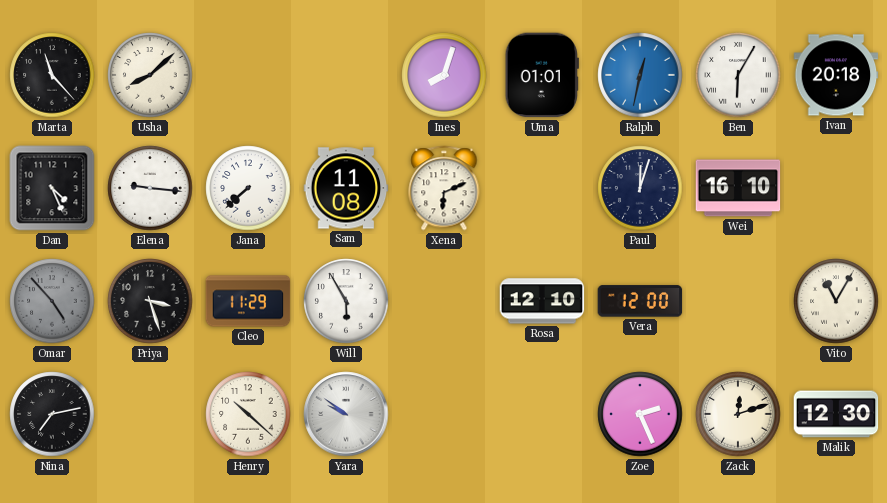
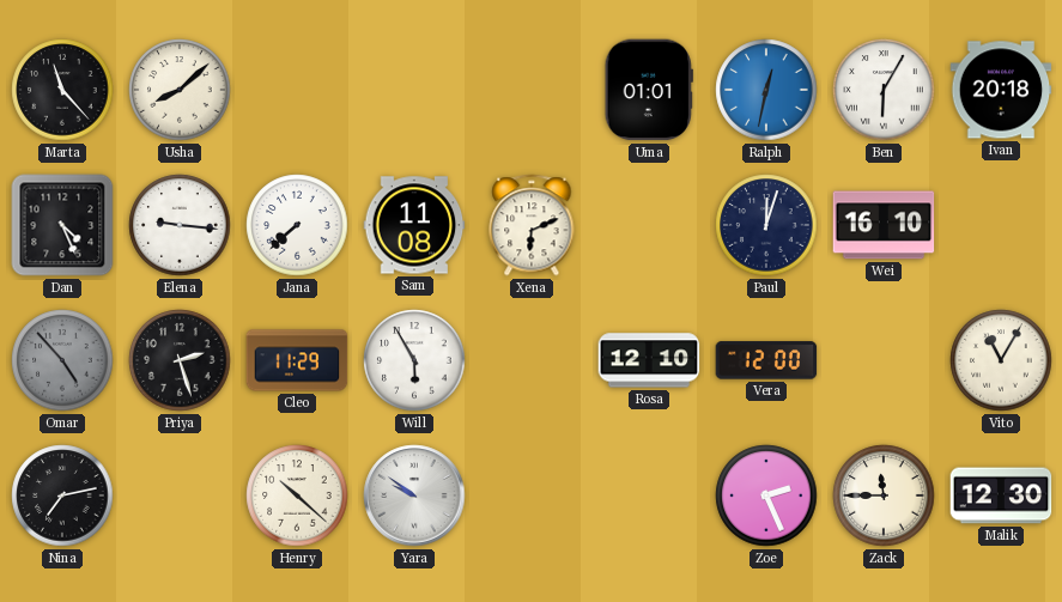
Ines: 8:03 -> none (444, 75)
Priya: 3:27 -> 2:27 (180, 360)
Zack: 12:12 -> 11:45 (884, 495)
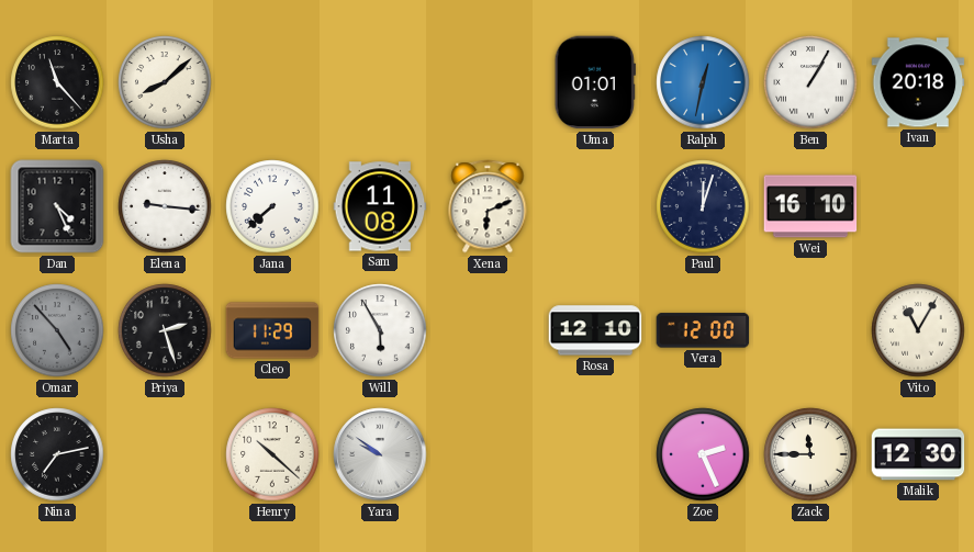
Ben: 6:05 -> 1:05 (810, 82)
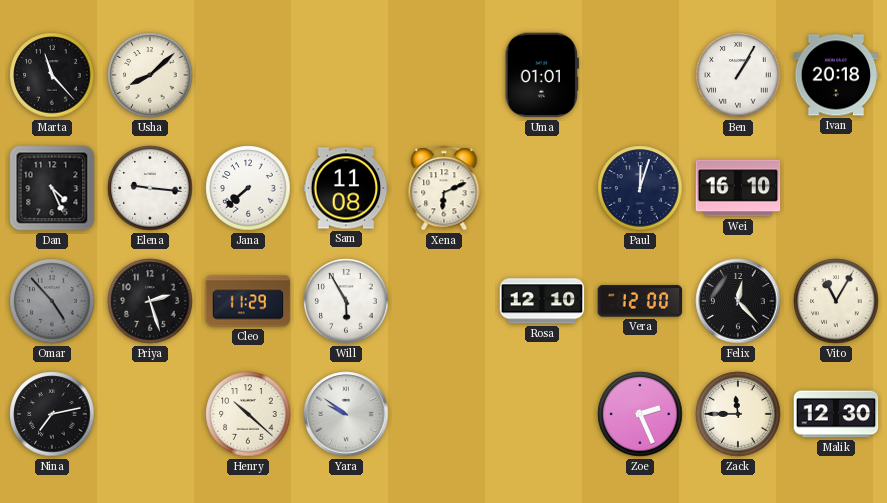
Ralph: 12:32 -> none (703, 82)
Felix: none -> 12:23 (738, 301)
